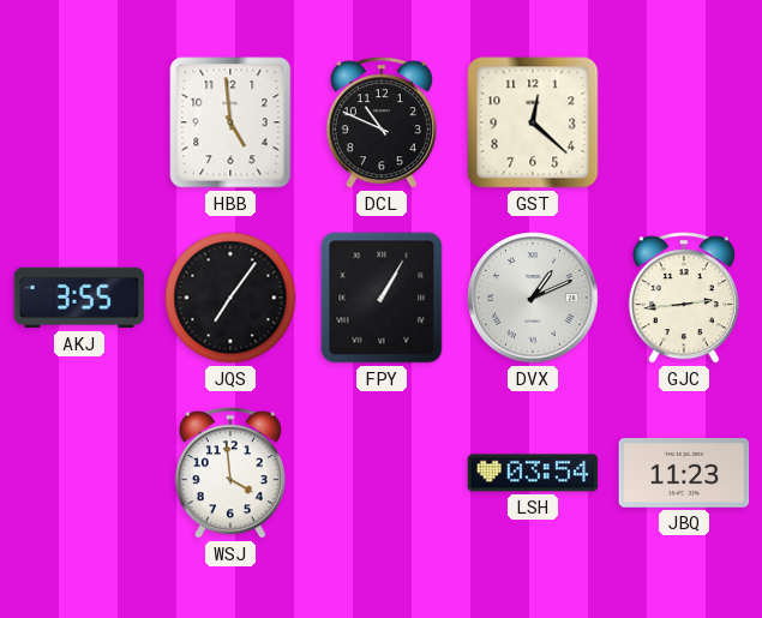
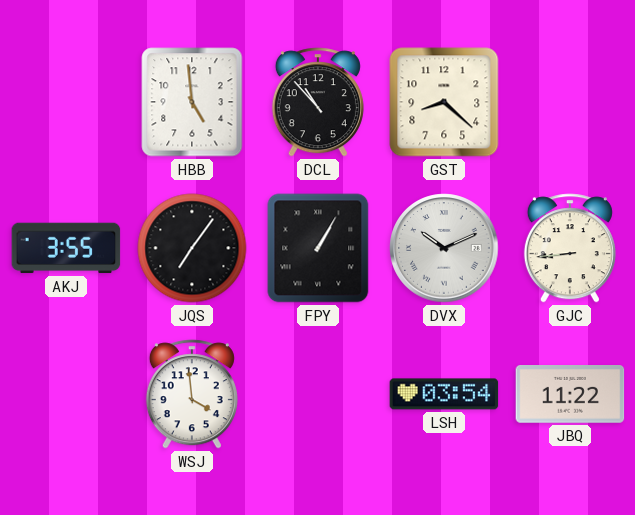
DCL: 10:49 -> 10:53 (318, 102)
GST: 12:22 -> 8:22 (444, 102)
DVX: 1:11 -> 10:11 (444, 248)
GJC: 2:44 -> 8:44 (570, 248)
JBQ: 11:23 -> 11:22 (570, 395)
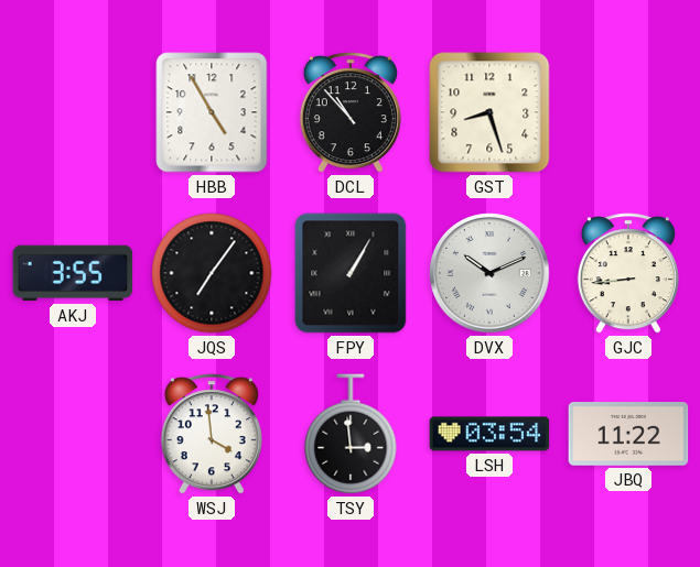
HBB: 4:59 -> 4:55 (212, 112)
GST: 8:22 -> 8:27 (489, 112)
TSY: none -> 2:59 (351, 434)
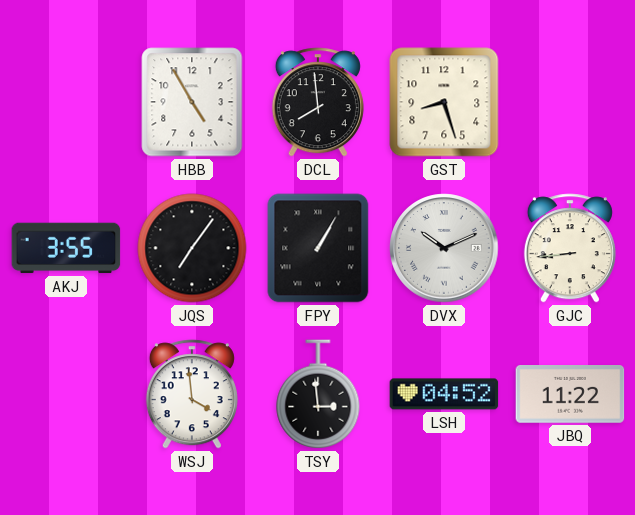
DCL: 10:53 -> 7:59 (318, 102)
LSH: 03:54 -> 04:52 (444, 394)
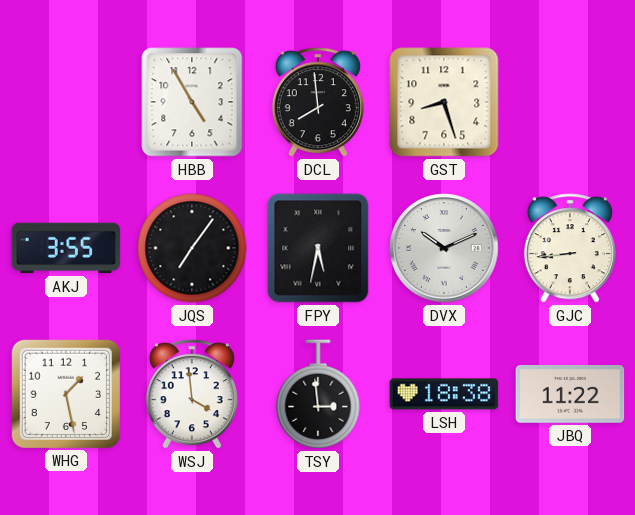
FPY: 1:05 -> 5:32 (318, 248)
WHG: none -> 1:28 (65, 393)
LSH: 04:52 -> 18:38 (444, 394)
